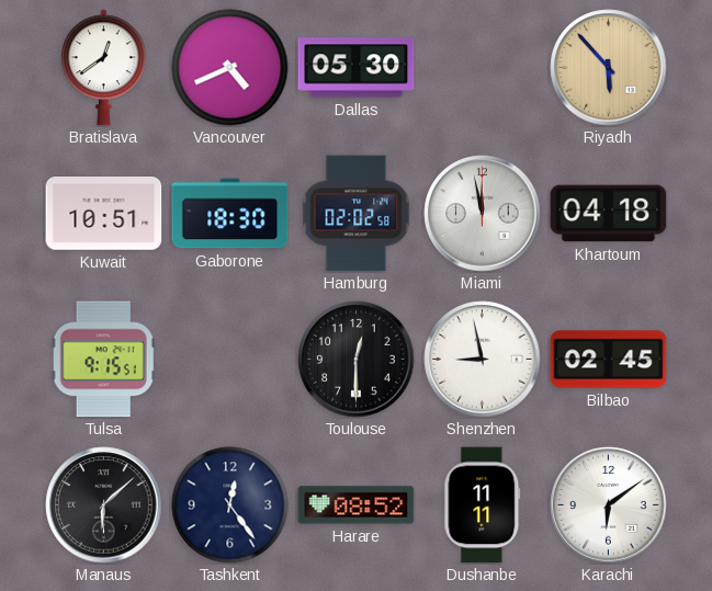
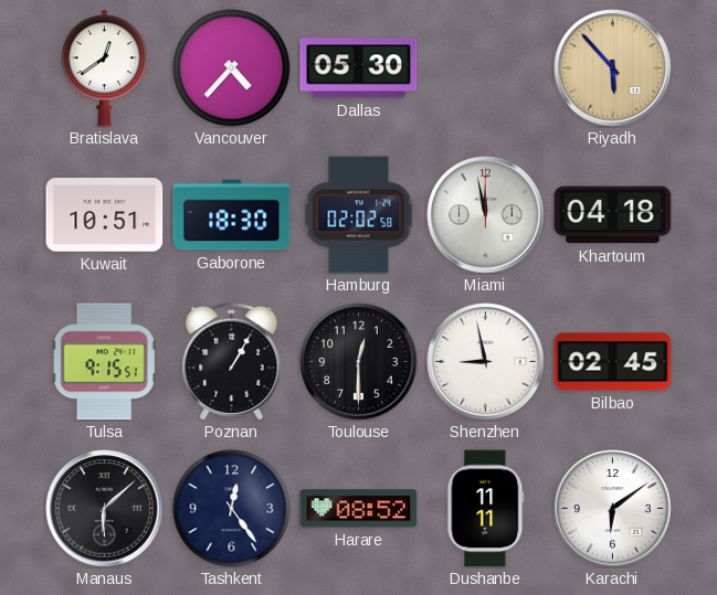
Vancouver: 4:41 -> 4:37 (232, 68)
Poznan: none -> 1:05 (232, 362)
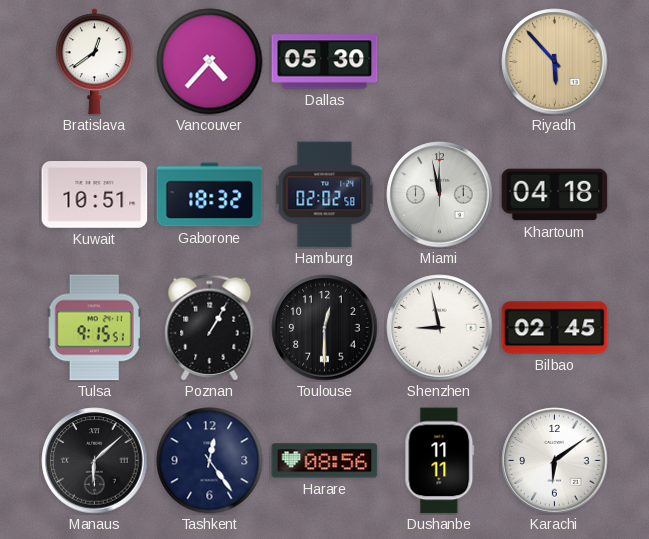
Gaborone: 18:30 -> 18:32 (210, 195)
Harare: 08:52 -> 08:56 (325, 461)
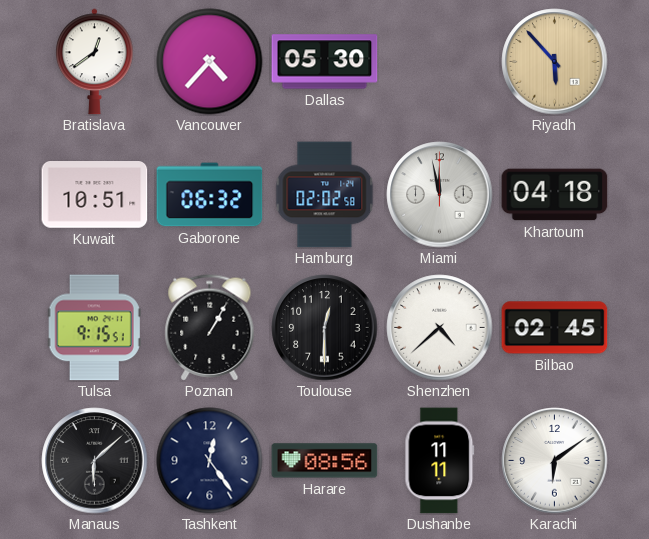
Gaborone: 18:32 -> 06:32 (210, 195)
Shenzhen: 8:58 -> 4:38 (440, 328)
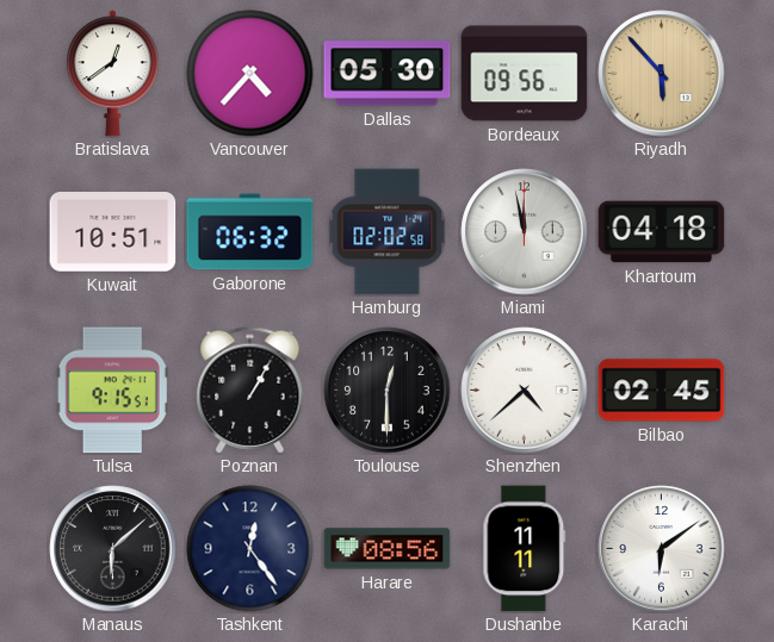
Bordeaux: none -> 09:56 (525, 74)
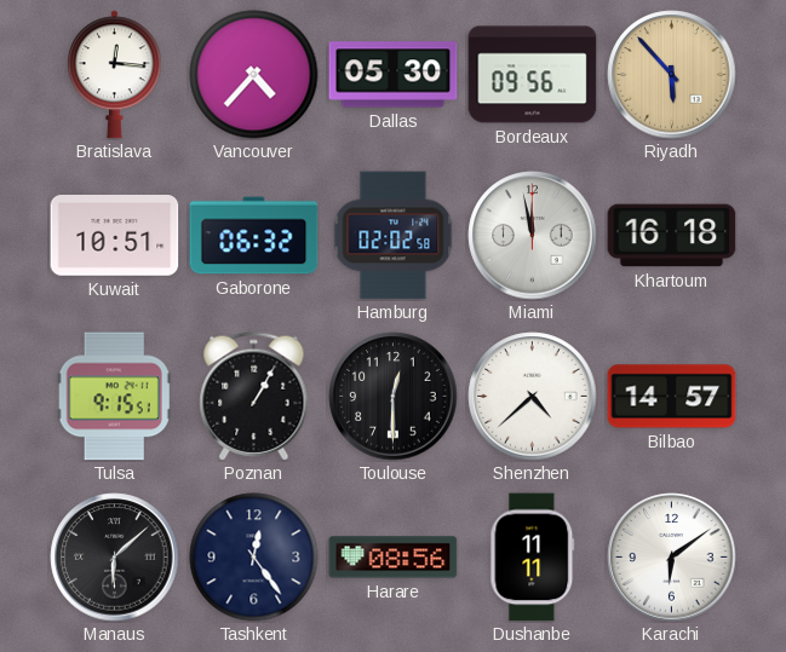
Bratislava: 12:39 -> 12:16 (114, 75)
Khartoum: 04:18 -> 16:18 (672, 236)
Bilbao: 02:45 -> 14:57 (672, 397)
